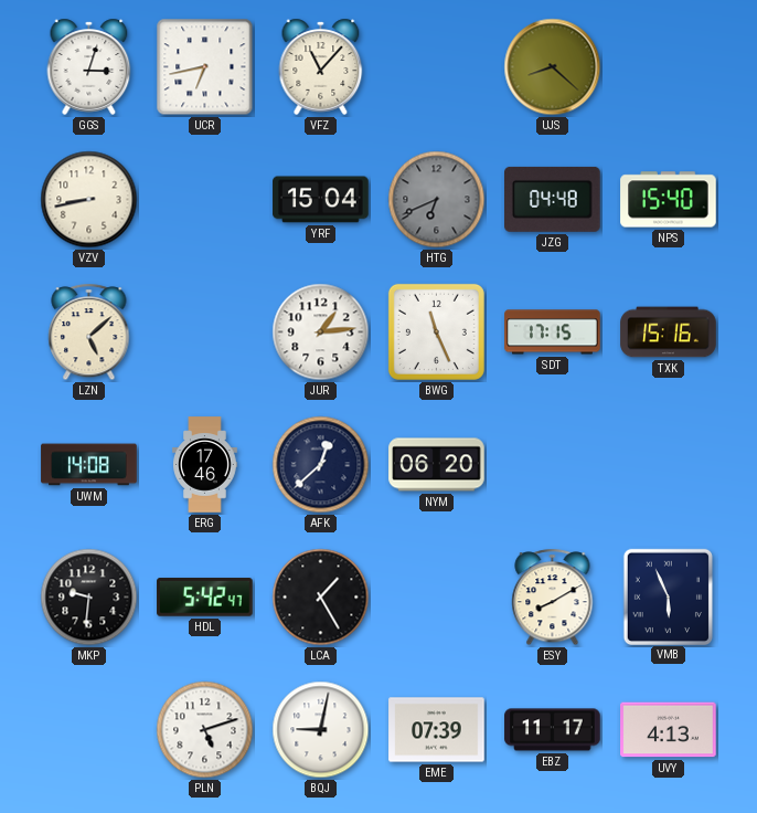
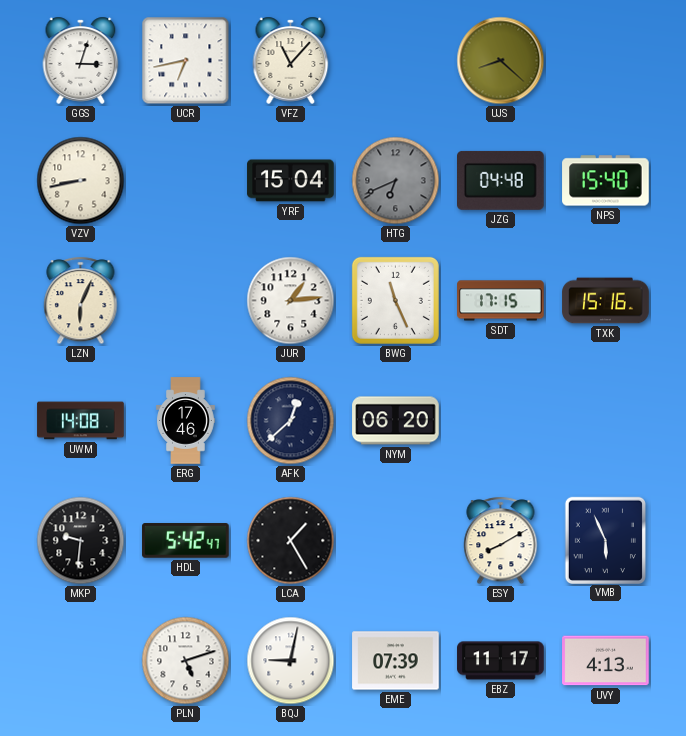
LZN: 5:08 -> 6:04 (81, 301)
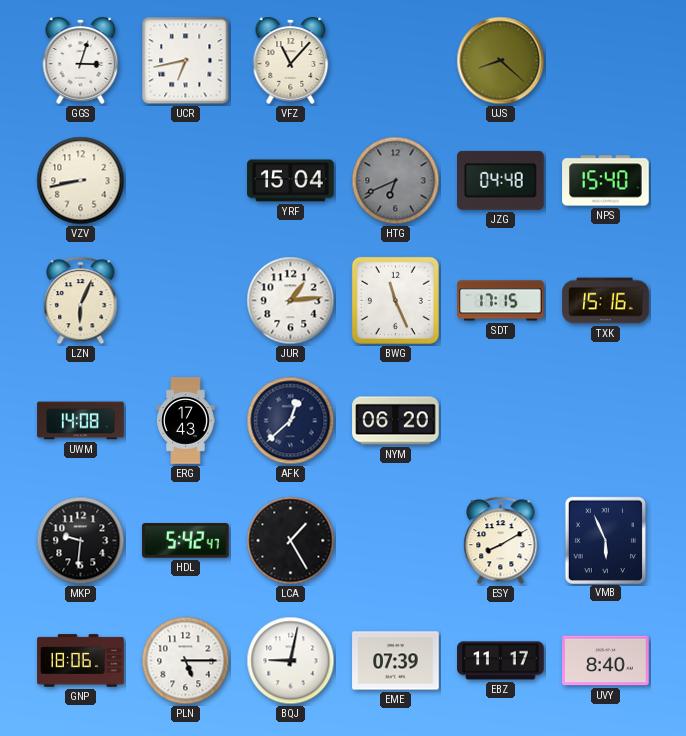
ERG: 17:46 -> 17:43 (186, 421)
GNP: none -> 18:06 (81, 661)
PLN: 5:12 -> 5:15 (186, 661)
UVY: 4:13 -> 8:40 (606, 661)
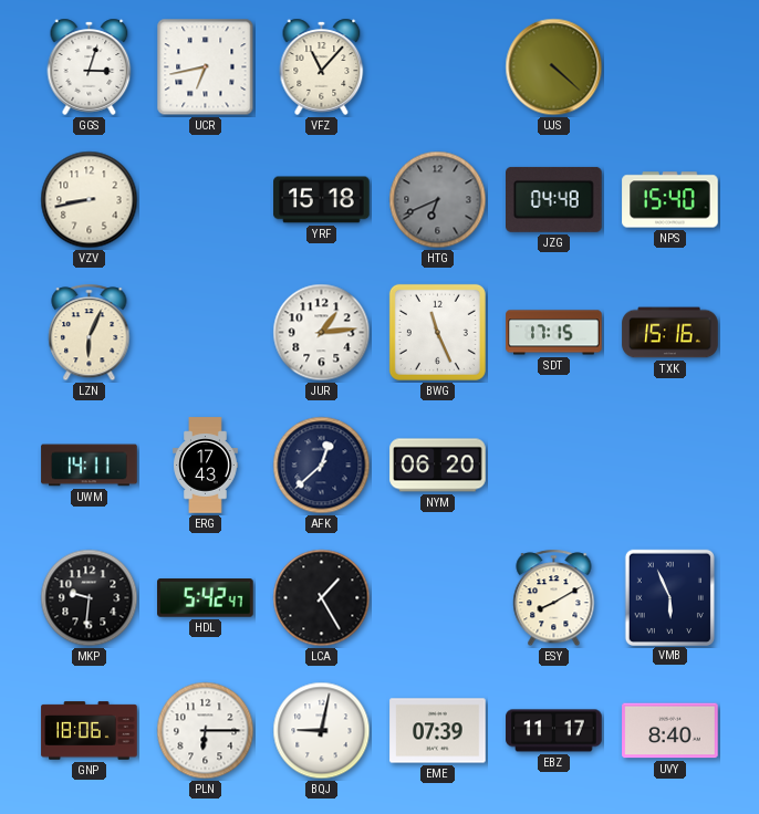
UJS: 8:22 -> 4:22 (554, 67)
YRF: 15:04 -> 15:18 (322, 200)
UWM: 14:08 -> 14:11 (90, 466)
PLN: 5:15 -> 6:15 (206, 731)
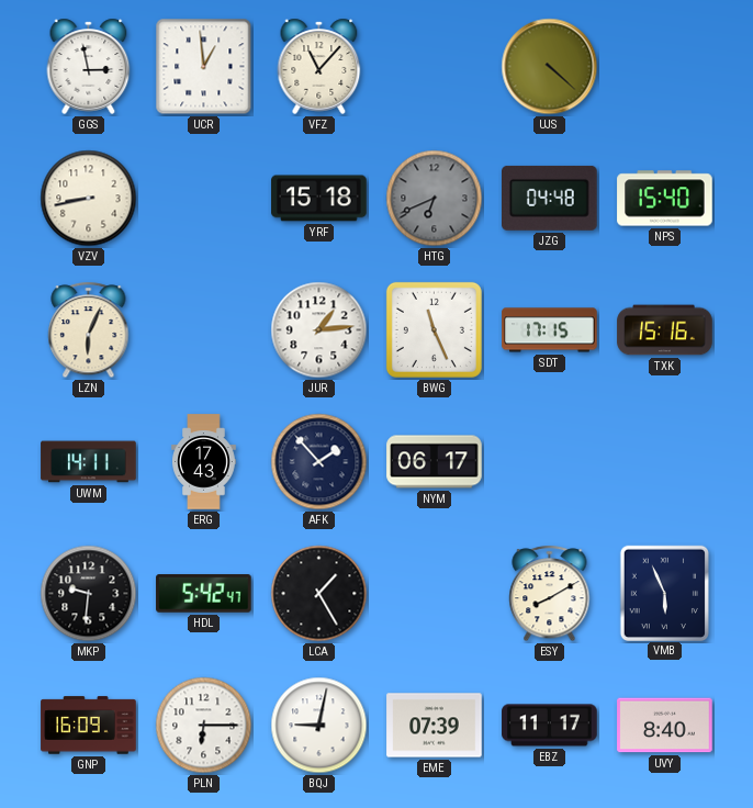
GGS: 3:03 -> 2:58 (89, 66)
UCR: 6:43 -> 12:59 (204, 67)
AFK: 12:38 -> 1:53 (319, 462)
NYM: 06:20 -> 06:17 (435, 462)
GNP: 18:06 -> 16:09 (89, 726)
